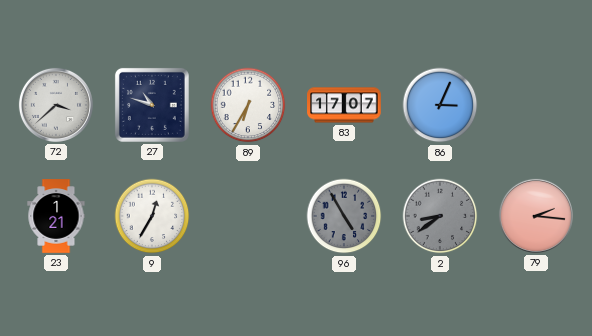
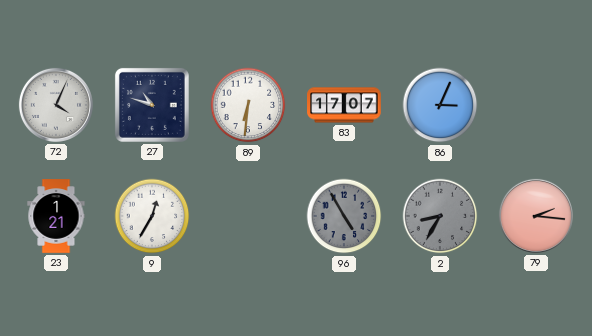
72: 3:38 -> 4:04 (56, 105)
89: 6:35 -> 6:31 (248, 105)
2: 8:39 -> 8:35 (440, 216)
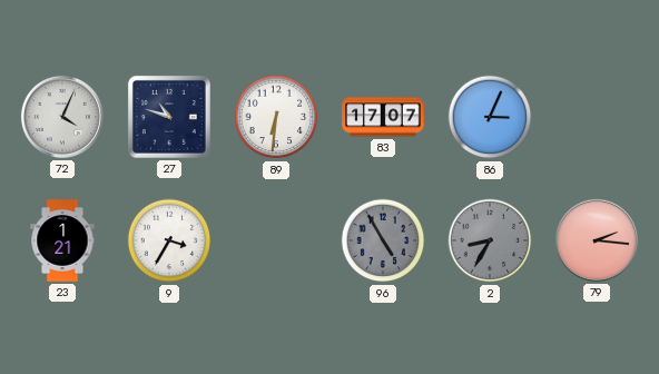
9: 12:35 -> 3:35 (169, 240)
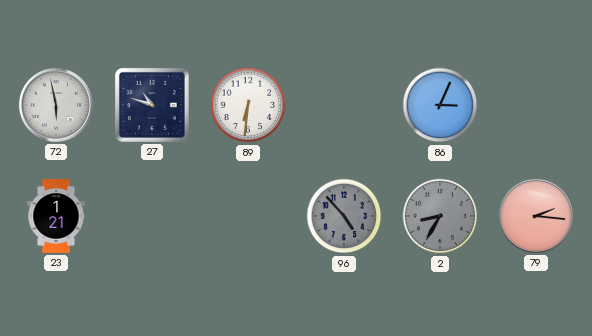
72: 4:04 -> 5:58 (56, 105)
83: 17:07 -> none (383, 117)
9: 3:35 -> none (169, 240)
96: 4:55 -> 4:53 (344, 216)
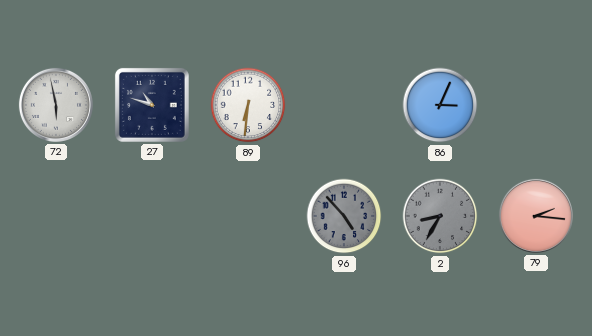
23: 1:21 -> none (56, 216)
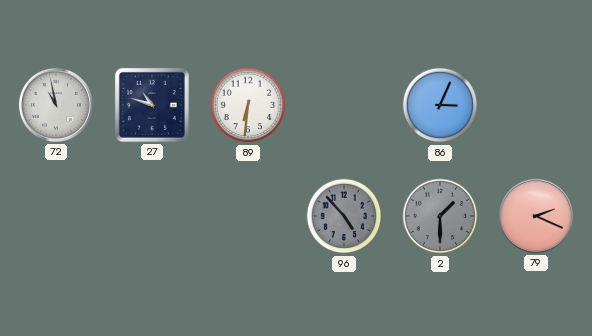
72: 5:58 -> 10:58 (56, 105)
2: 8:35 -> 1:30 (440, 216)
79: 2:16 -> 2:19 (536, 216)
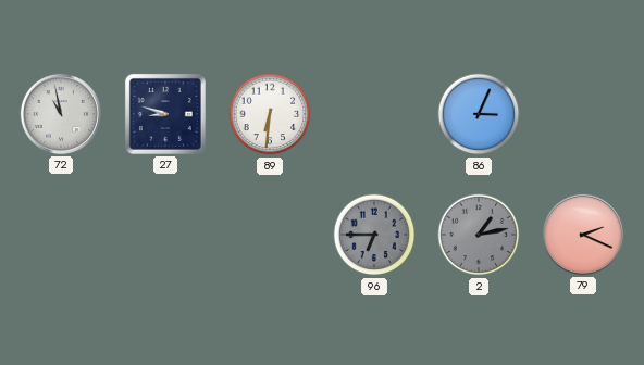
27: 10:48 -> 8:48 (165, 114)
96: 4:53 -> 6:45 (374, 235)
2: 1:30 -> 1:13 (479, 235)
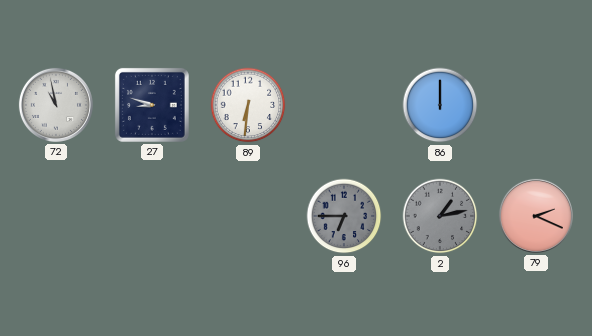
86: 3:04 -> 12:00 (440, 105)
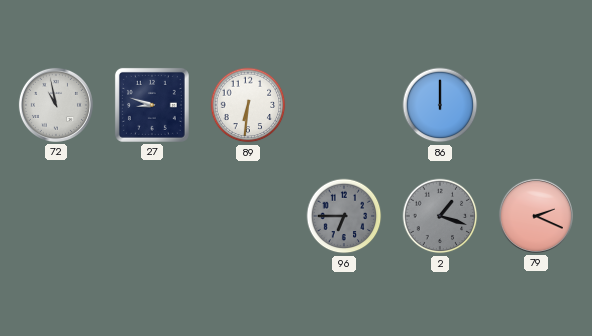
2: 1:13 -> 1:18 (440, 216)
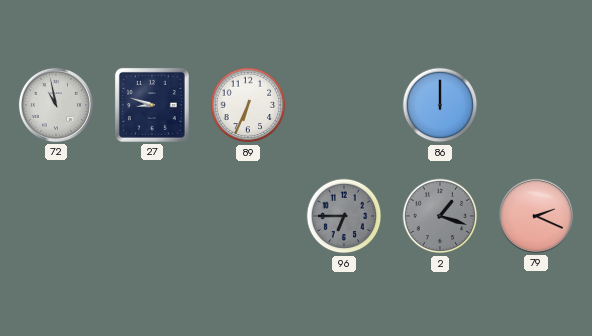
89: 6:31 -> 6:34 (248, 105)
